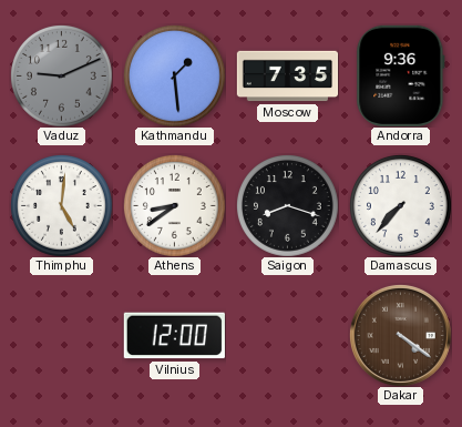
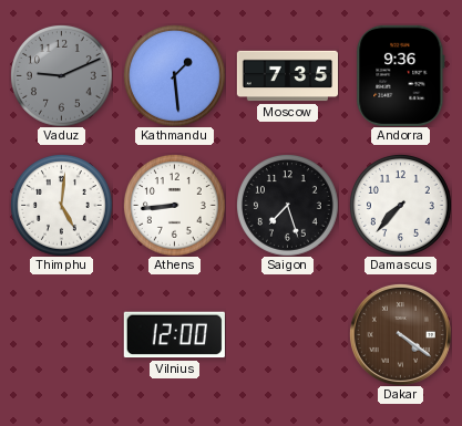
Athens: 8:39 -> 8:44 (174, 205)
Saigon: 8:18 -> 7:27 (287, 205)
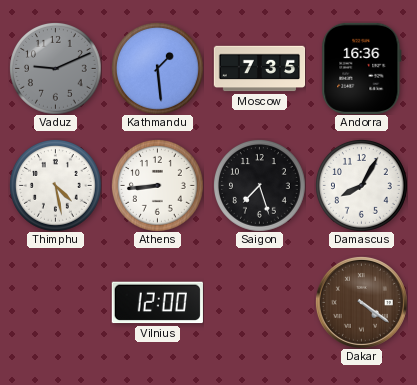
Andorra: 9:36 -> 16:36 (362, 68)
Thimphu: 5:01 -> 4:28 (55, 185)
Damascus: 7:37 -> 8:05 (361, 185)
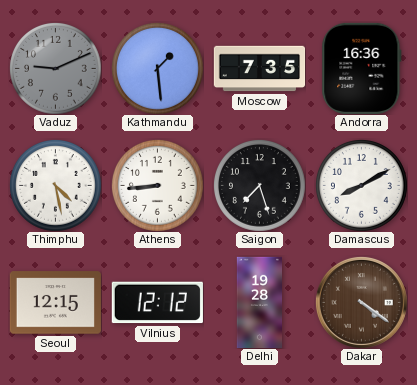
Damascus: 8:05 -> 8:10 (361, 185)
Seoul: none -> 12:15 (55, 303)
Vilnius: 12:00 -> 12:12 (157, 303)
Delhi: none -> 19:28 (259, 302)
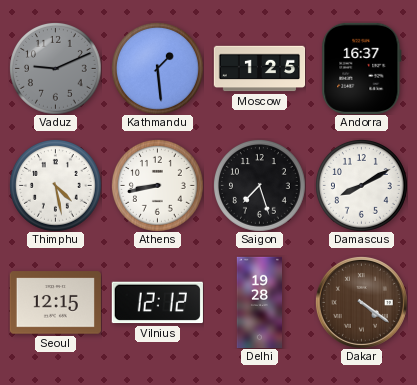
Moscow: 7:35 -> 1:25 (259, 69)
Andorra: 16:36 -> 16:37 (362, 68)
Athens: 8:44 -> 8:43 (157, 185)
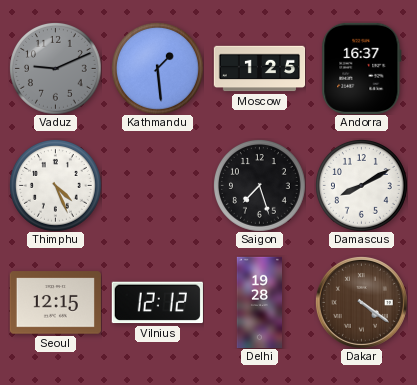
Thimphu: 4:28 -> 4:26 (55, 185)
Athens: 8:43 -> none (157, 185)
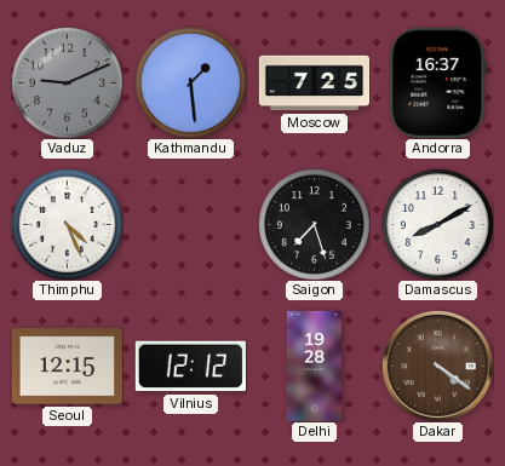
Moscow: 1:25 -> 7:25 (314, 84)
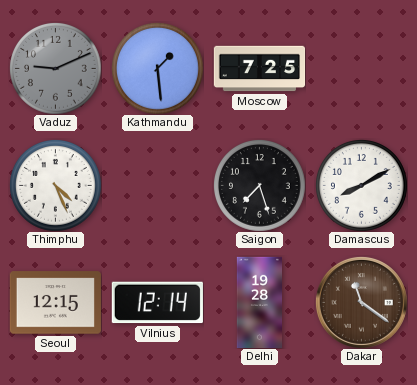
Andorra: 16:37 -> none (438, 82)
Vilnius: 12:12 -> 12:14 (157, 303)
Dakar: 4:21 -> 11:21 (361, 302)
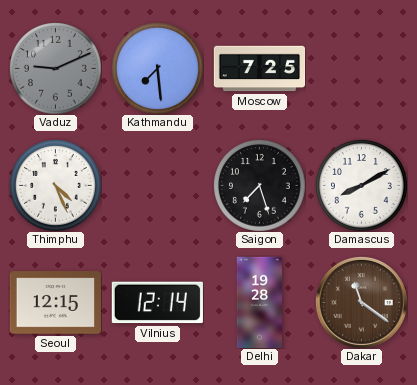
Kathmandu: 1:29 -> 7:29 (157, 68)
